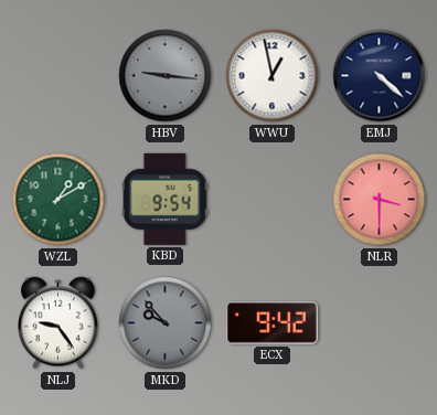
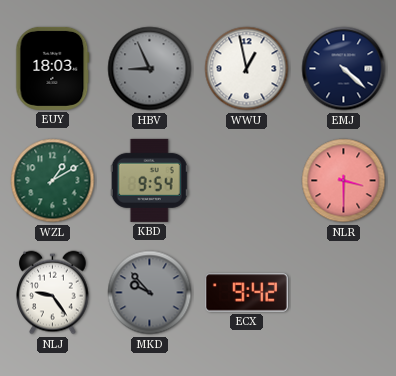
EUY: none -> 18:03 (53, 68)
HBV: 9:16 -> 8:56 (150, 69)
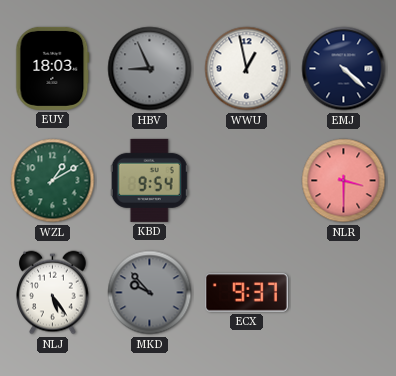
NLJ: 9:24 -> 5:24 (53, 293)
ECX: 9:42 -> 9:37 (246, 293)
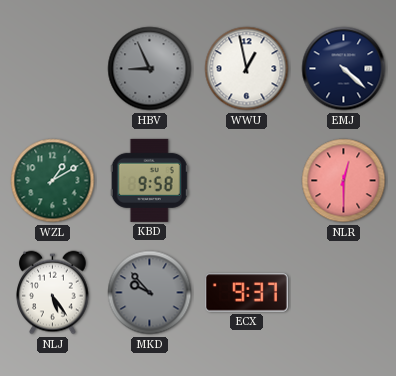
EUY: 18:03 -> none (53, 68)
KBD: 9:54 -> 9:58 (149, 180)
NLR: 3:30 -> 12:30 (344, 181)
